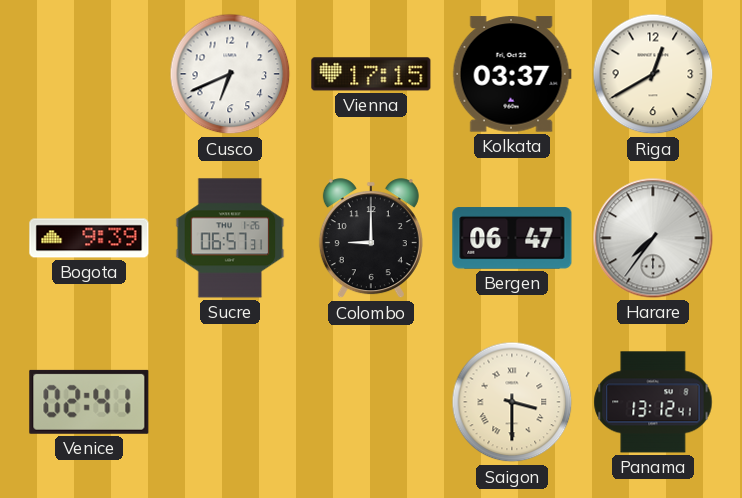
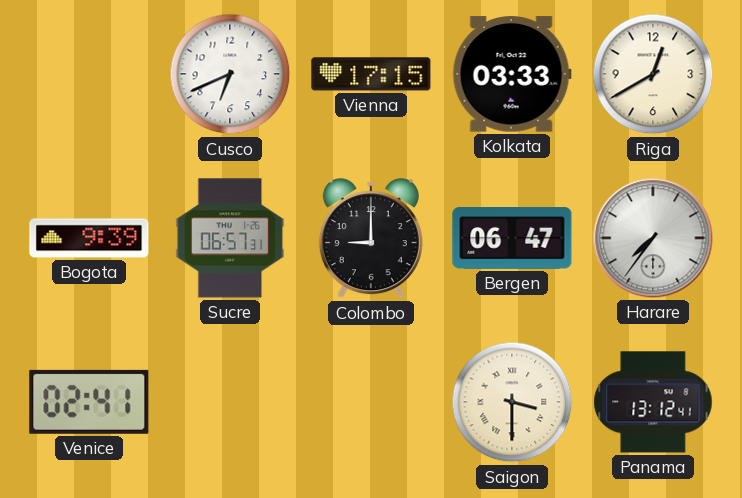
Kolkata: 03:37 -> 03:33 (512, 74)
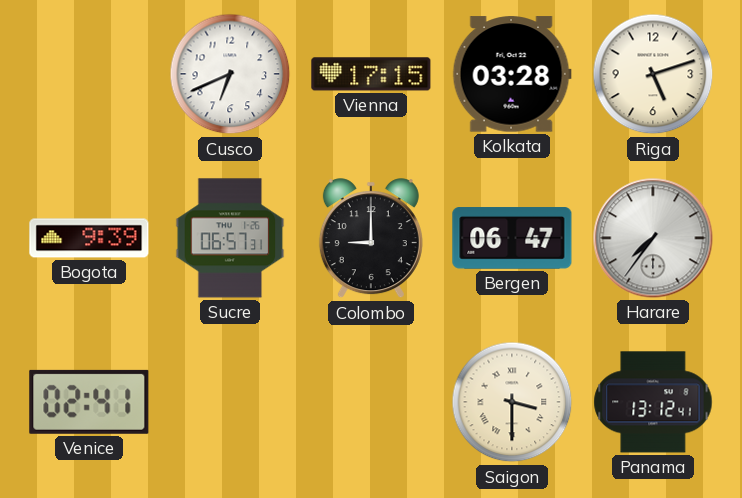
Kolkata: 03:33 -> 03:28 (512, 74)
Riga: 12:40 -> 5:12 (653, 74)
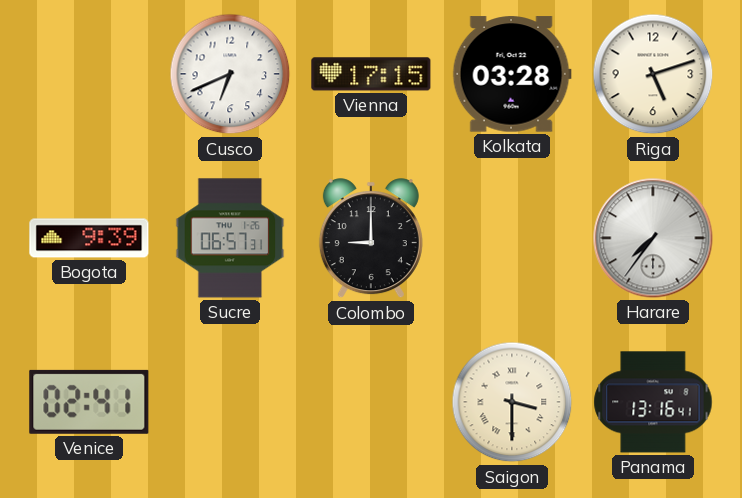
Bergen: 06:47 -> none (512, 238)
Panama: 13:12 -> 13:16 (653, 402)
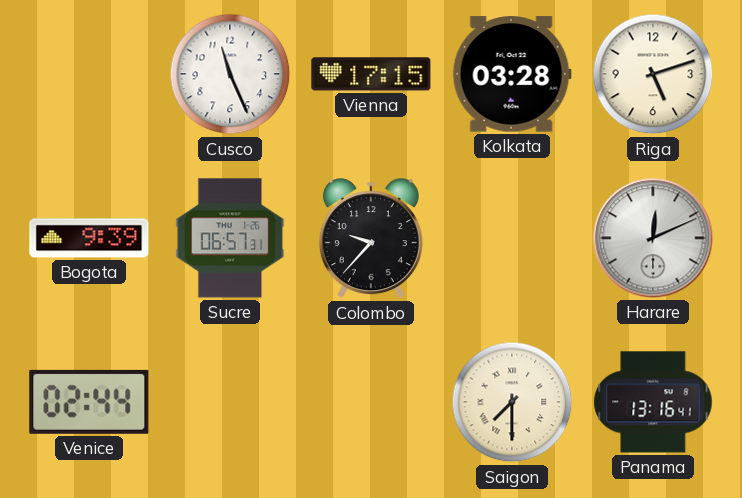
Cusco: 6:41 -> 11:26 (230, 74)
Colombo: 9:00 -> 9:37 (371, 239)
Harare: 7:36 -> 12:11 (653, 238)
Venice: 02:41 -> 02:44 (89, 402)
Saigon: 3:30 -> 7:30 (512, 402)
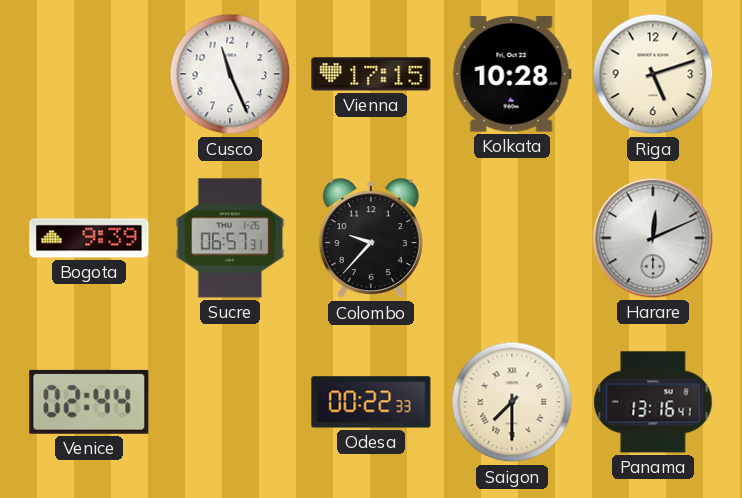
Kolkata: 03:28 -> 10:28 (512, 74)
Odesa: none -> 00:22 (371, 402)
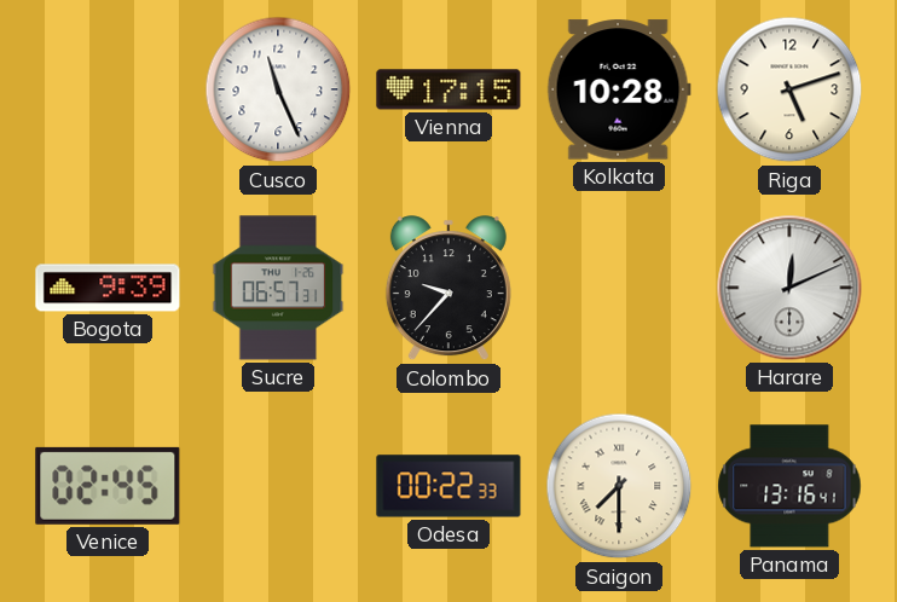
Venice: 02:44 -> 02:45 (108, 486)
